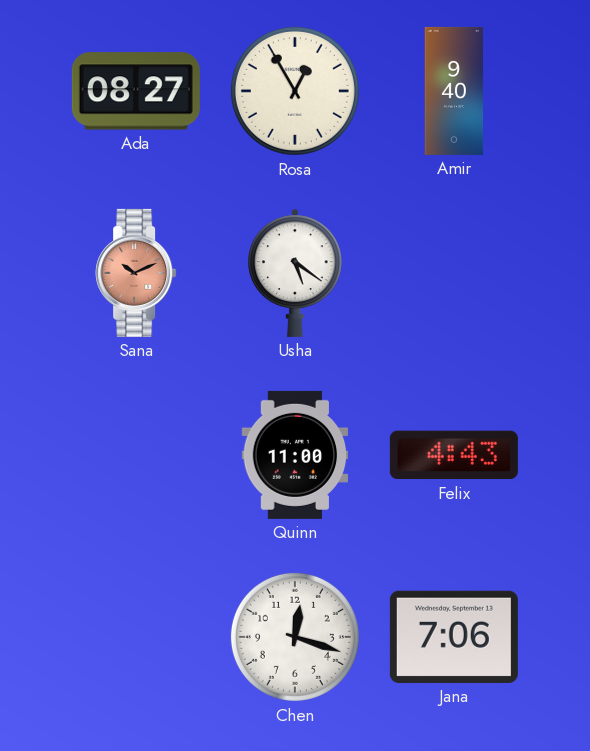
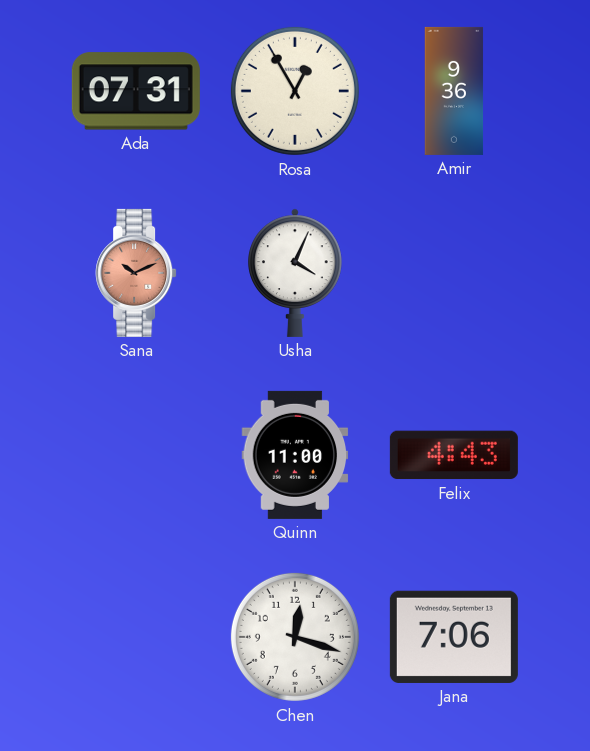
Ada: 08:27 -> 07:31 (136, 91)
Amir: 9:40 -> 9:36 (454, 91)
Usha: 5:21 -> 4:04 (295, 273)
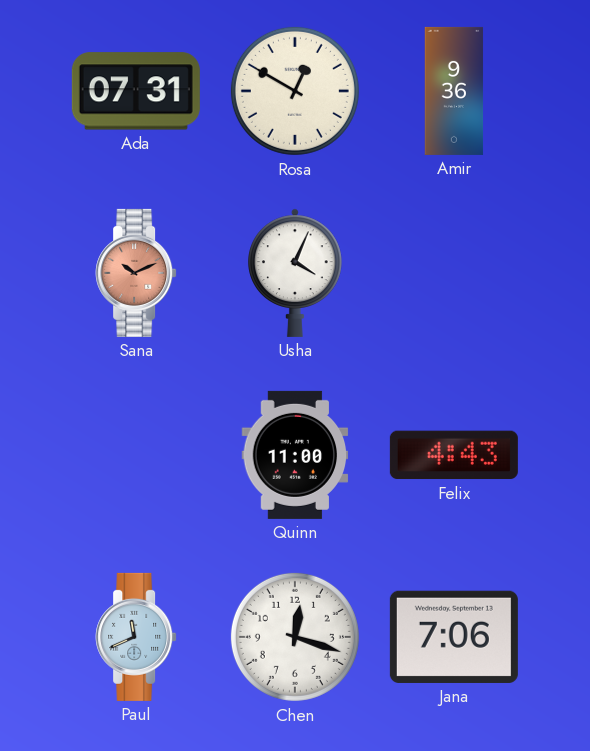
Rosa: 12:55 -> 12:50 (295, 91)
Paul: none -> 11:41 (136, 637)
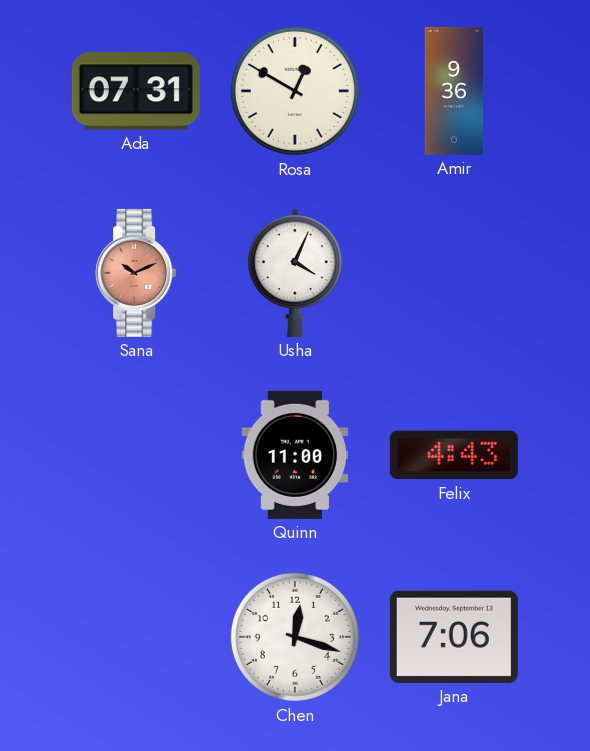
Paul: 11:41 -> none (136, 637)
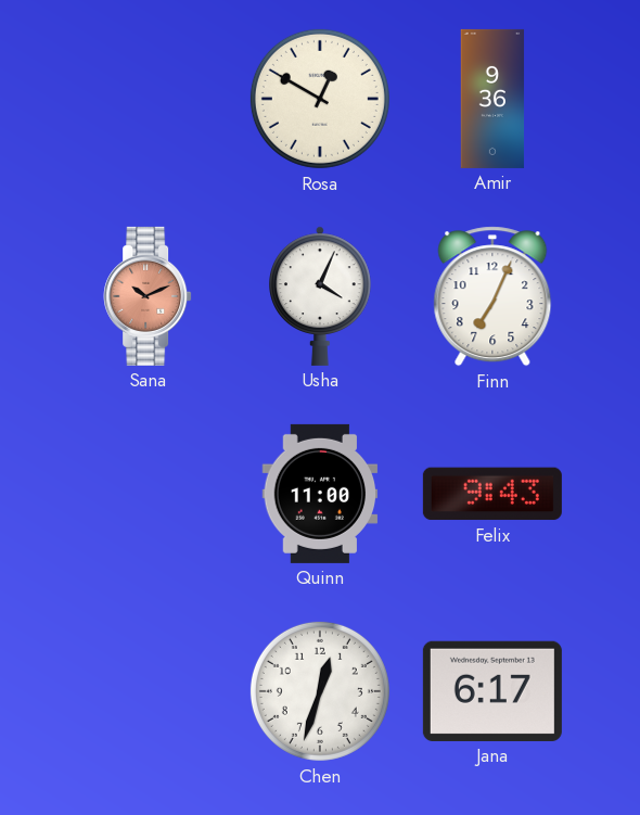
Ada: 07:31 -> none (136, 91)
Finn: none -> 7:04 (492, 296)
Felix: 4:43 -> 9:43 (492, 494)
Chen: 12:18 -> 12:33 (320, 691)
Jana: 7:06 -> 6:17 (492, 691)
